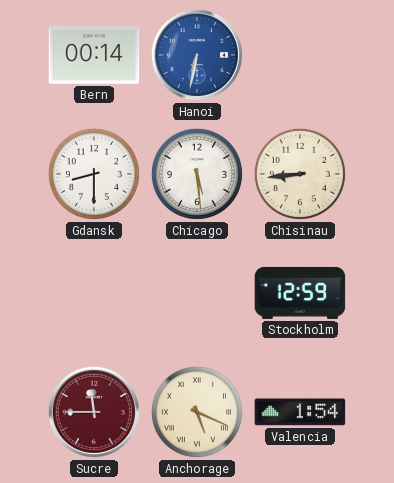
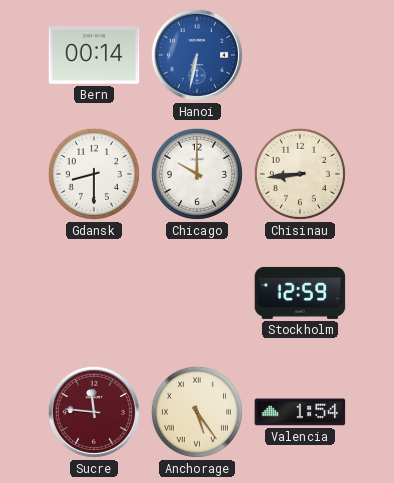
Chicago: 5:29 -> 10:00 (197, 174)
Sucre: 11:45 -> 11:46 (94, 412)
Anchorage: 5:19 -> 5:24 (197, 412)
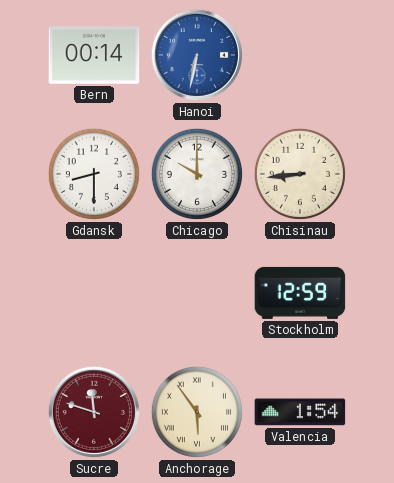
Sucre: 11:46 -> 11:48 (94, 412)
Anchorage: 5:24 -> 5:54 (197, 412)
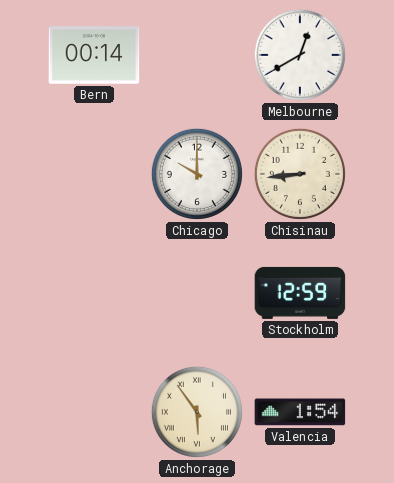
Hanoi: 6:32 -> none (197, 55)
Melbourne: none -> 12:40 (300, 55)
Gdansk: 8:30 -> none (94, 174)
Sucre: 11:48 -> none (94, 412)
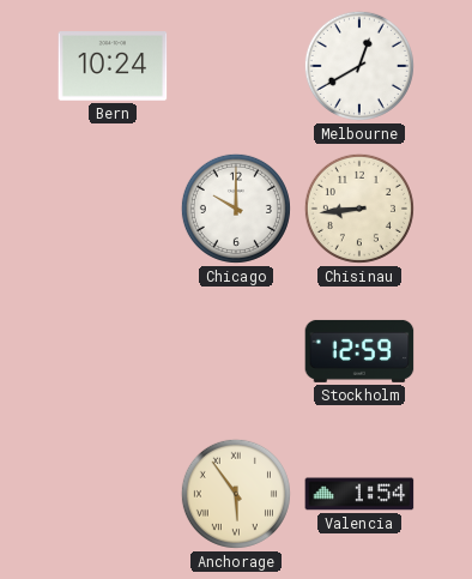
Bern: 00:14 -> 10:24 (113, 66)
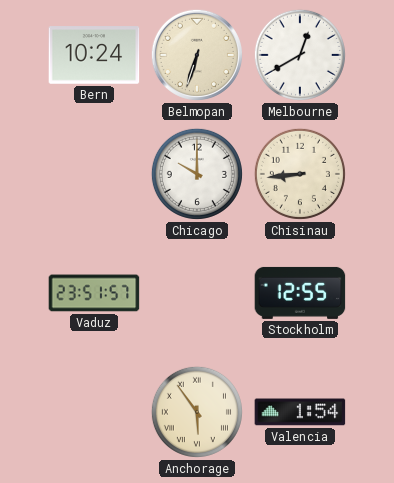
Belmopan: none -> 6:33 (197, 55)
Vaduz: none -> 23:51 (94, 293)
Stockholm: 12:59 -> 12:55 (300, 293)
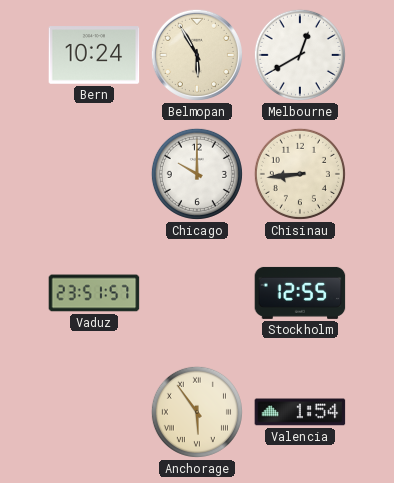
Belmopan: 6:33 -> 5:55 (197, 55)
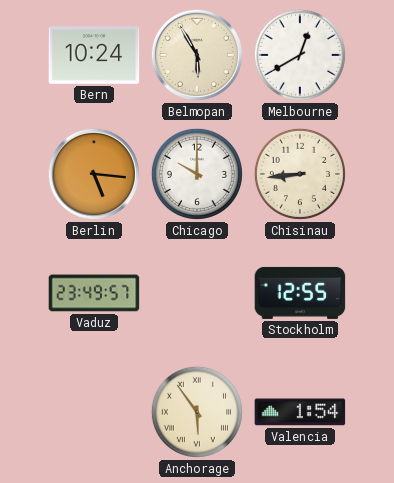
Berlin: none -> 5:16 (94, 174)
Vaduz: 23:51 -> 23:49 (94, 293)
